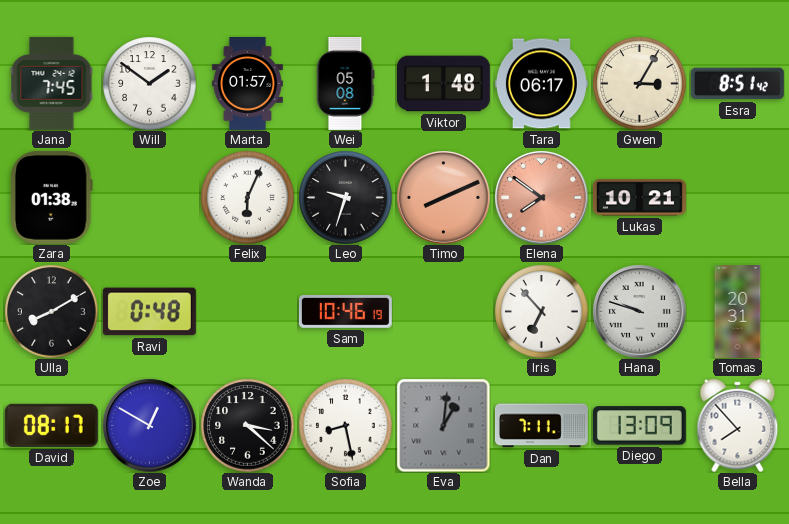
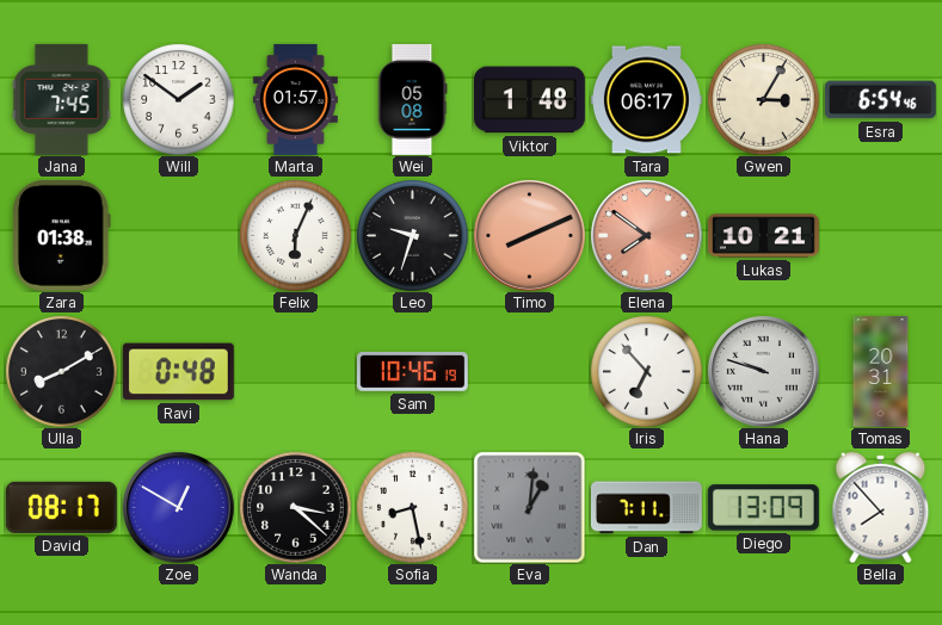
Esra: 8:51 -> 6:54 (880, 100)
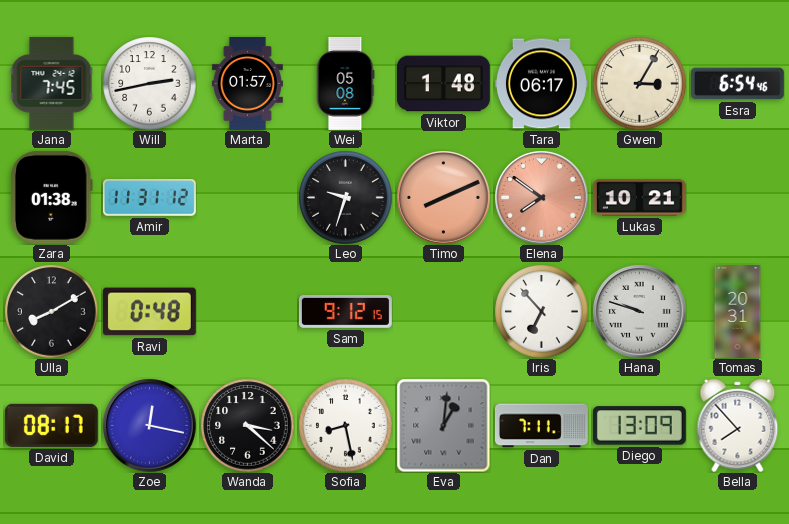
Will: 1:51 -> 2:43 (149, 83)
Amir: none -> 11:31 (149, 198)
Felix: 6:04 -> none (295, 235)
Sam: 10:46 -> 9:12 (345, 312)
Zoe: 12:50 -> 12:17 (149, 425)
